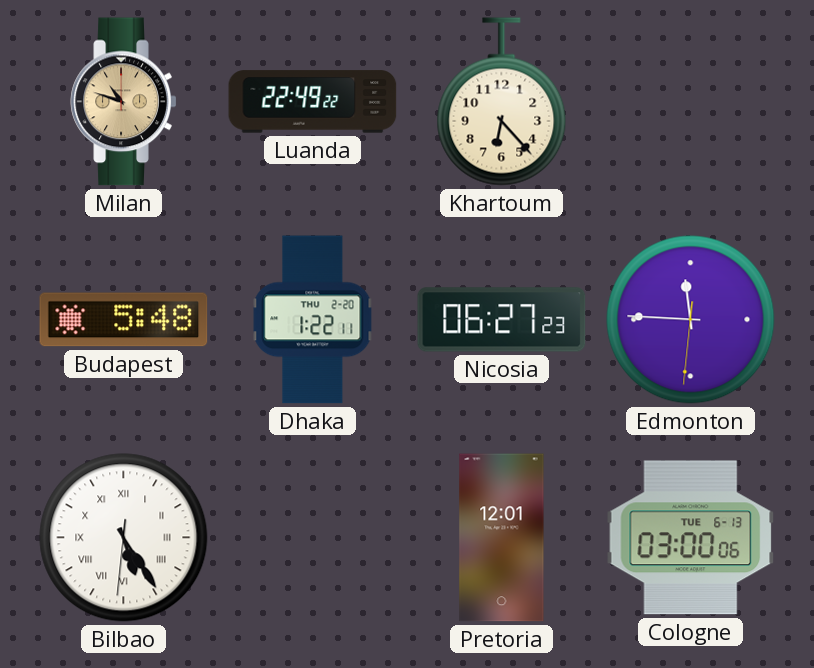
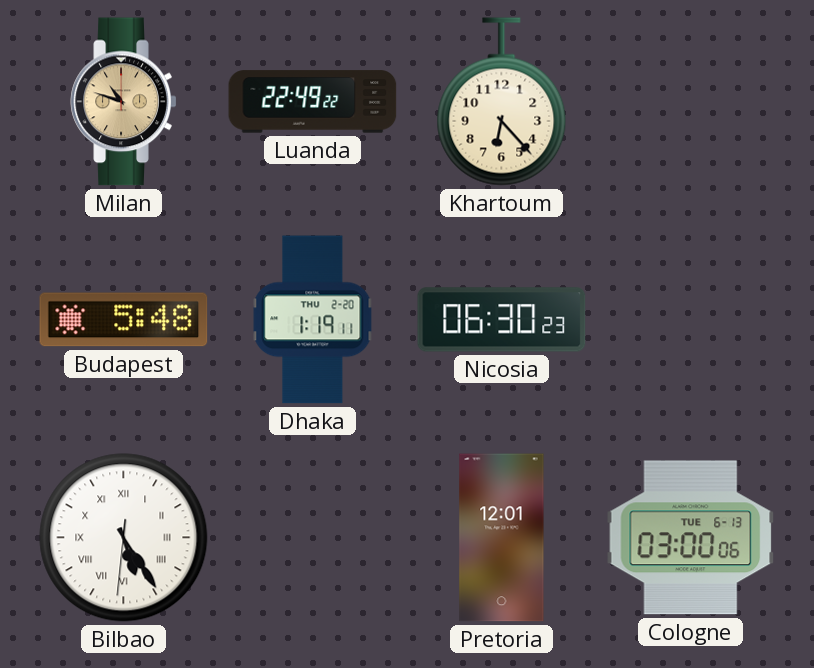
Dhaka: 1:22 -> 1:19 (313, 320)
Nicosia: 06:27 -> 06:30 (502, 320)
Edmonton: 11:45 -> none (691, 320)
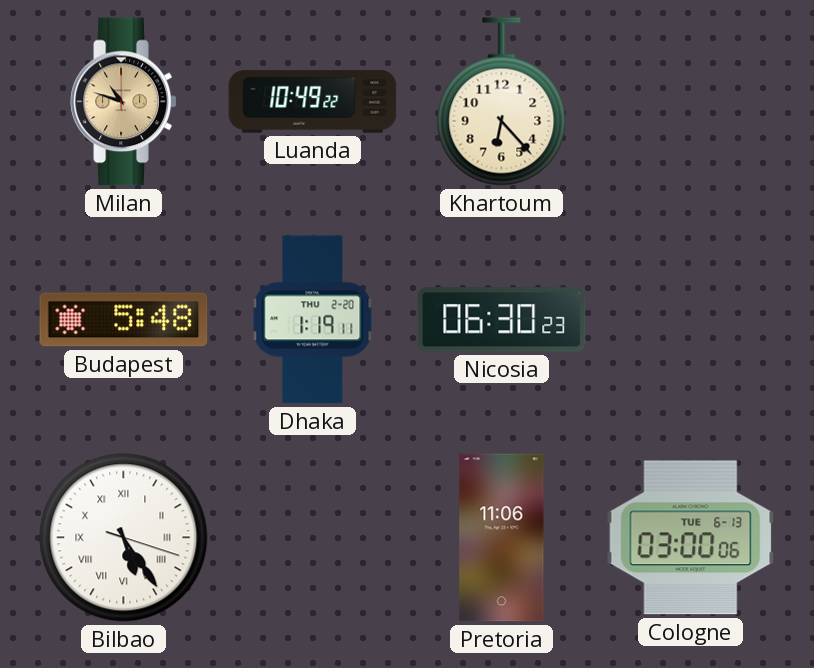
Luanda: 22:49 -> 10:49 (313, 102)
Bilbao: 5:24:31 -> 5:24:18 (124, 538)
Pretoria: 12:01 -> 11:06 (502, 538)
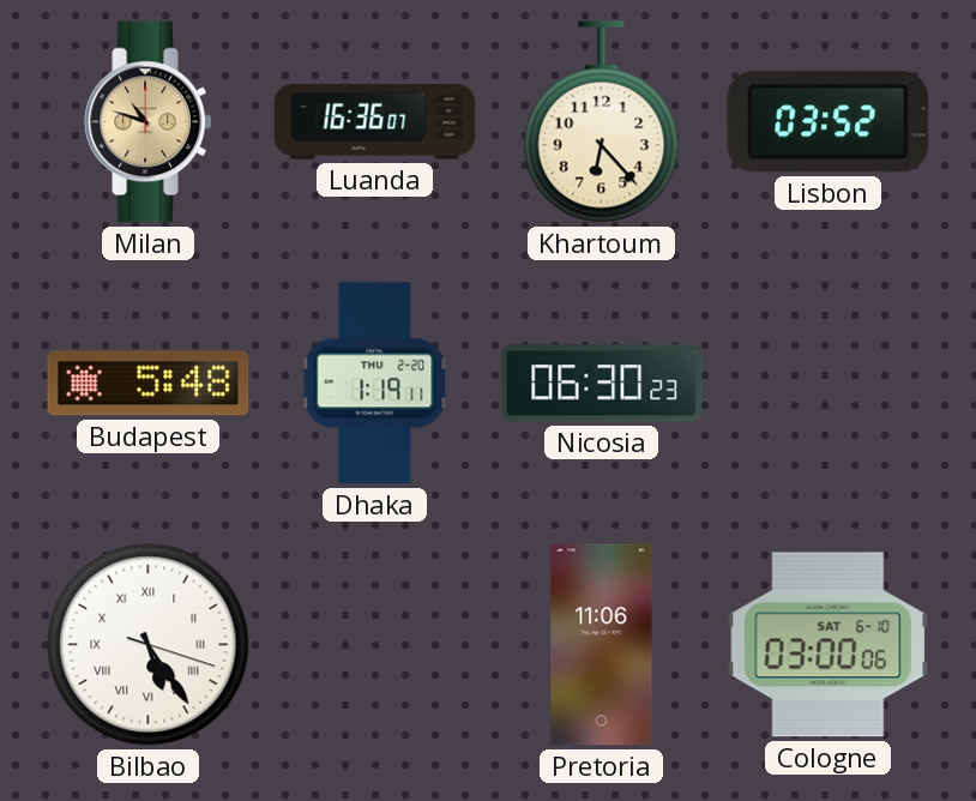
Luanda: 10:49 -> 16:36 (375, 122)
Lisbon: none -> 03:52 (829, 122)
Cologne date: TUE 6-13 -> SAT 6-10 (829, 645)
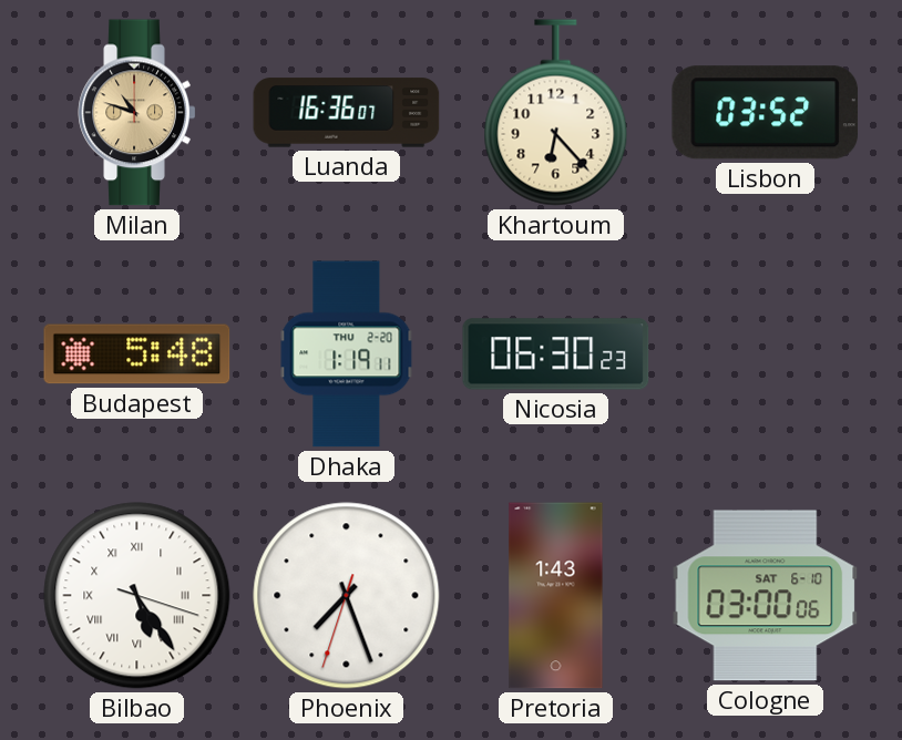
Phoenix: none -> 7:26 (347, 596)
Pretoria: 11:06 -> 1:43 (556, 596)
